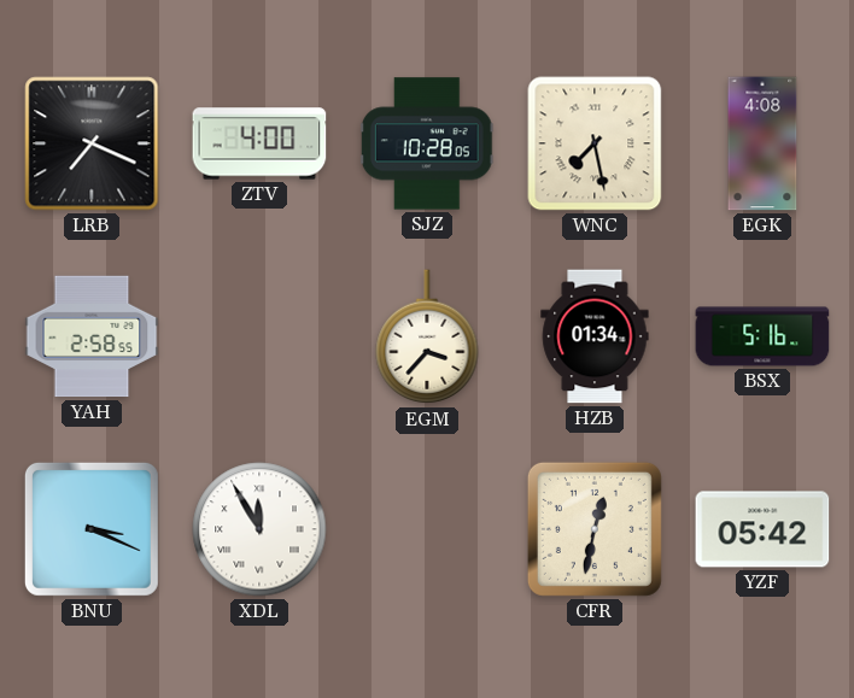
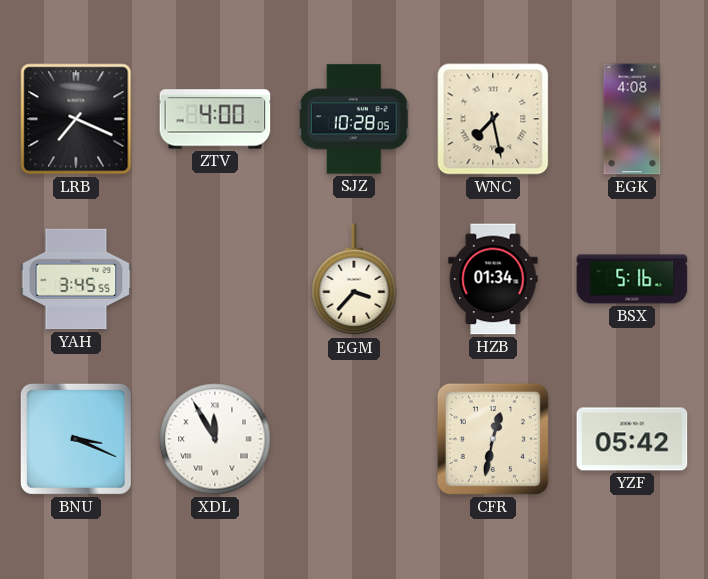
YAH: 2:58 -> 3:45 (76, 279)
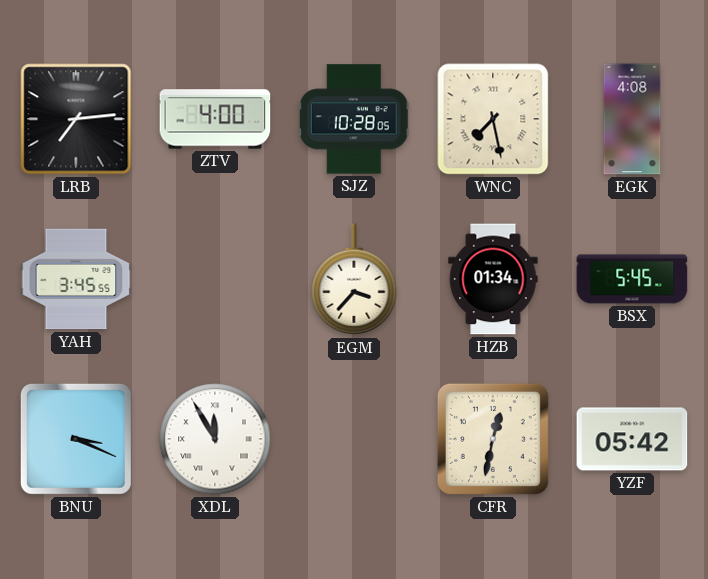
LRB: 7:19 -> 7:14 (76, 119)
BSX: 5:16 -> 5:45 (632, 279)
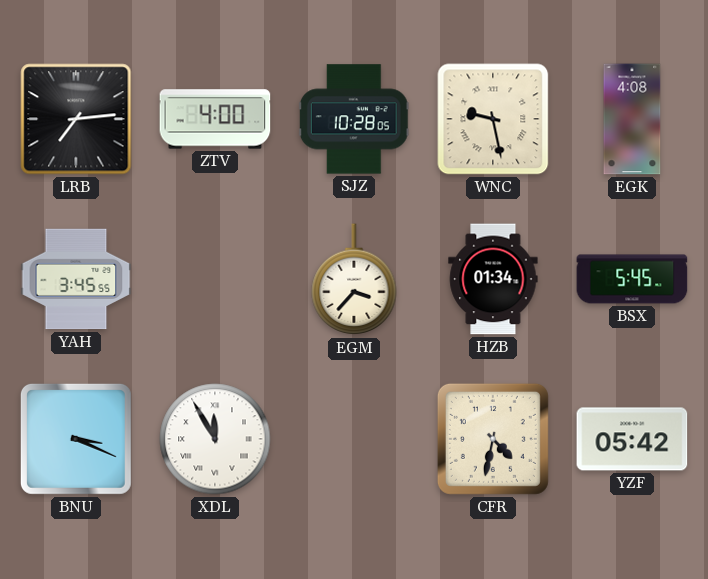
WNC: 7:28 -> 9:28 (493, 119)
CFR: 12:32 -> 4:32 (493, 439)
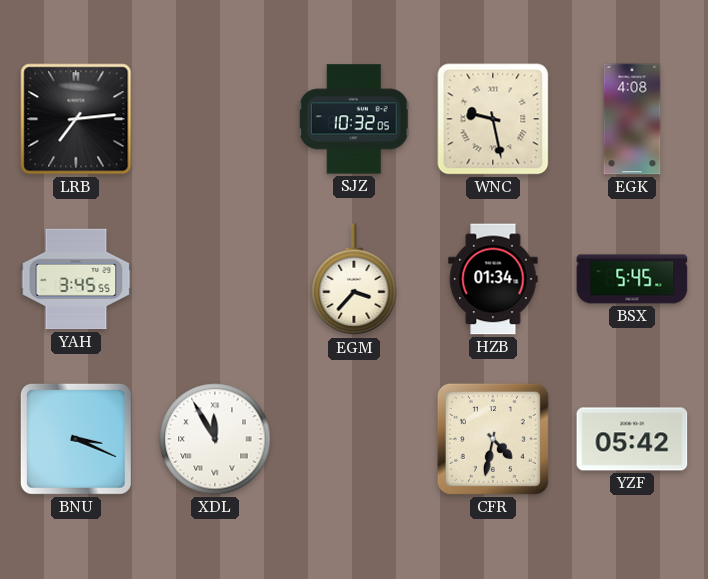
ZTV: 4:00 -> none (215, 119)
SJZ: 10:28 -> 10:32 (354, 119)
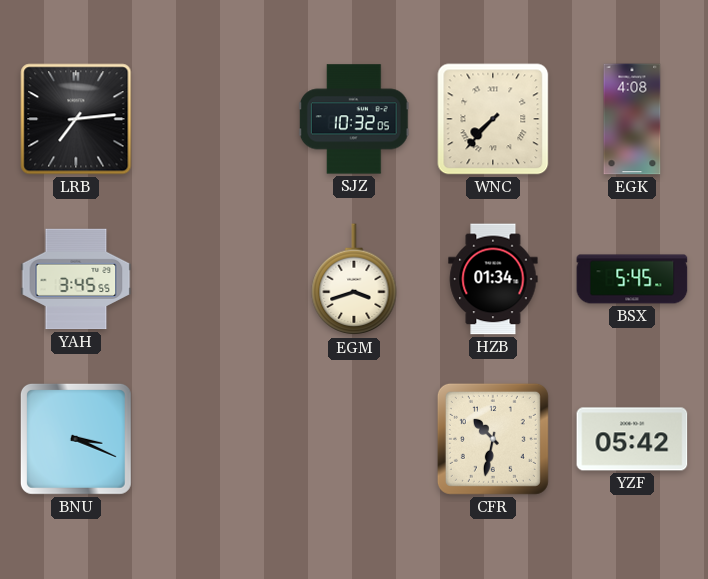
WNC: 9:28 -> 7:37 (493, 119)
EGM: 3:37 -> 3:42 (354, 280)
XDL: 11:55 -> none (215, 439)
CFR: 4:32 -> 10:32 (493, 439)
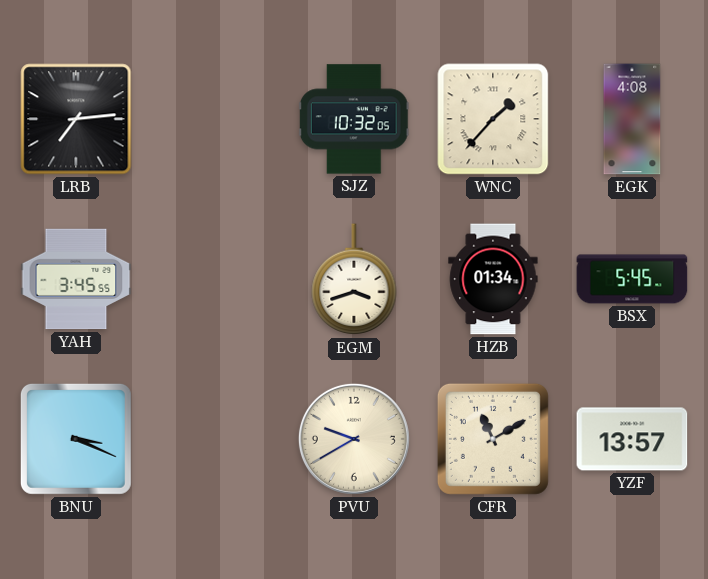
WNC: 7:37 -> 1:37 (493, 119)
PVU: none -> 9:40 (354, 439)
CFR: 10:32 -> 11:10 (493, 439)
YZF: 05:42 -> 13:57 (632, 439)
